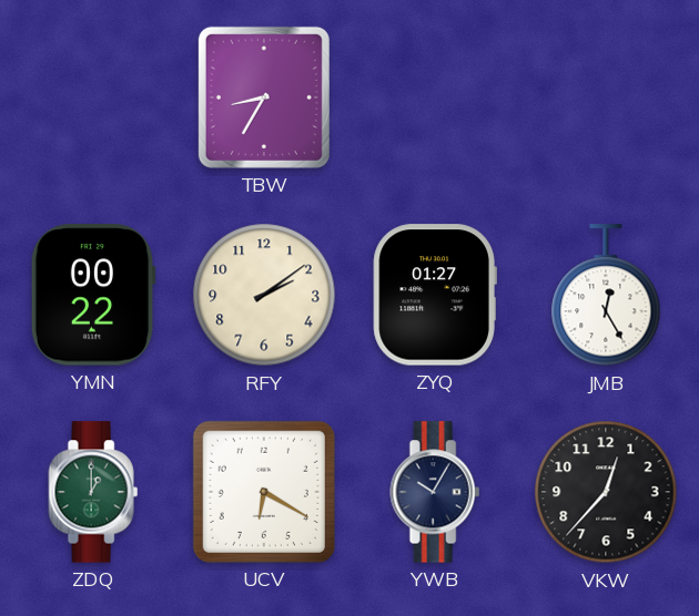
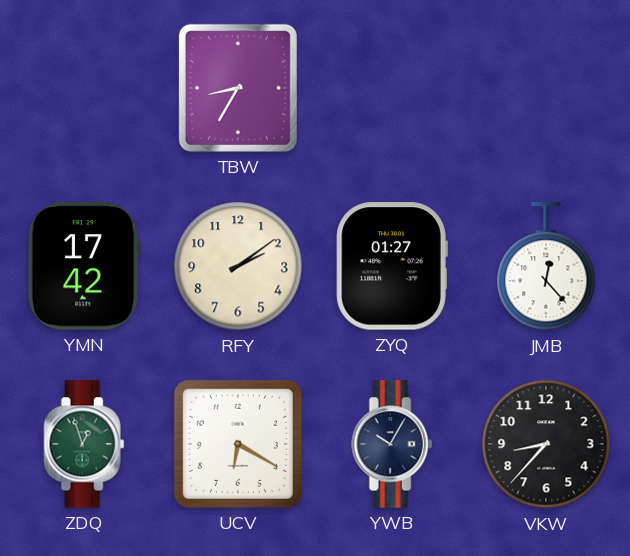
YMN: 00:22 -> 17:42 (84, 266)
JMB: 12:25 -> 12:23 (546, 267)
ZDQ: 1:00 -> 12:57 (84, 444)
VKW: 12:37 -> 8:37 (546, 444)
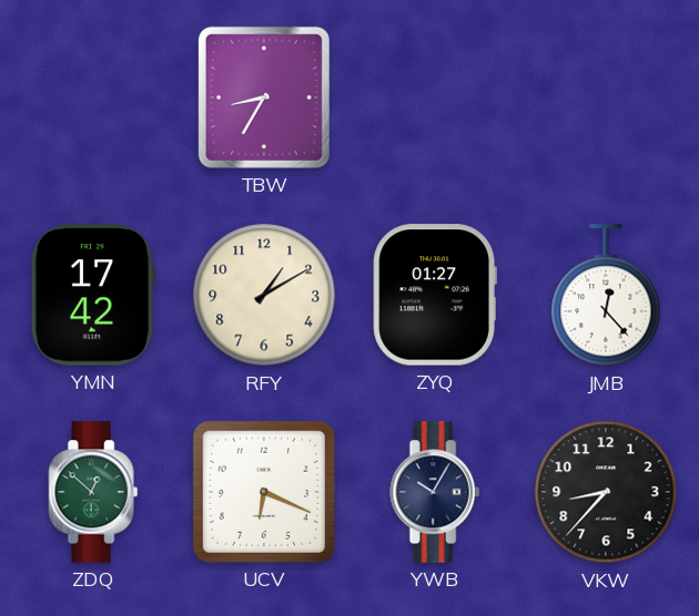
RFY: 2:09 -> 1:10 (264, 295)
ZDQ: 12:57 -> 12:52 (93, 492)
UCV: 6:20 -> 6:19 (264, 492)
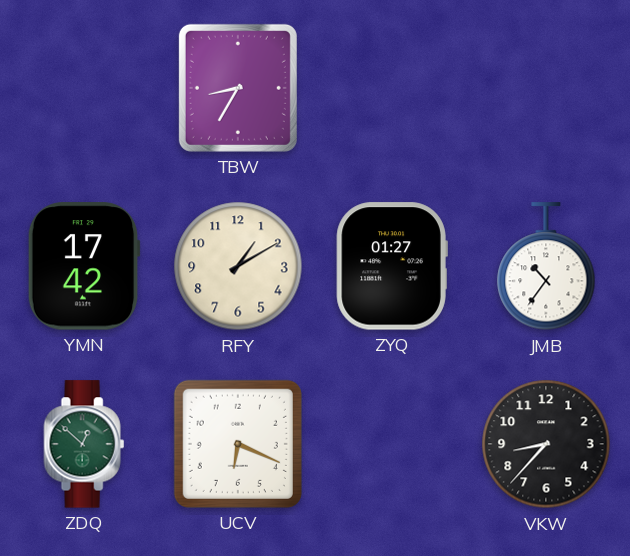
JMB: 12:23 -> 10:36 (546, 267)
YWB: 10:05 -> none (435, 492)
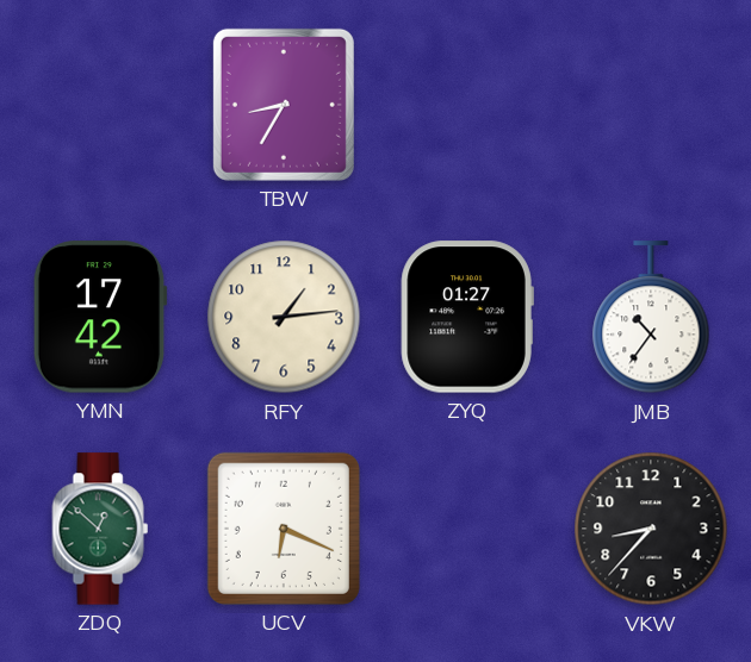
RFY: 1:10 -> 1:14 (284, 317)
